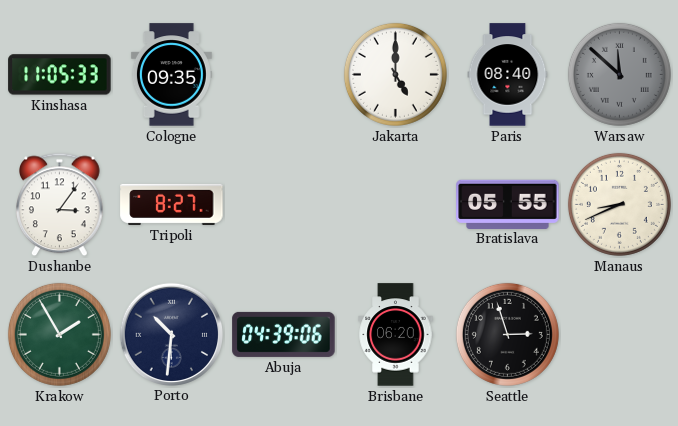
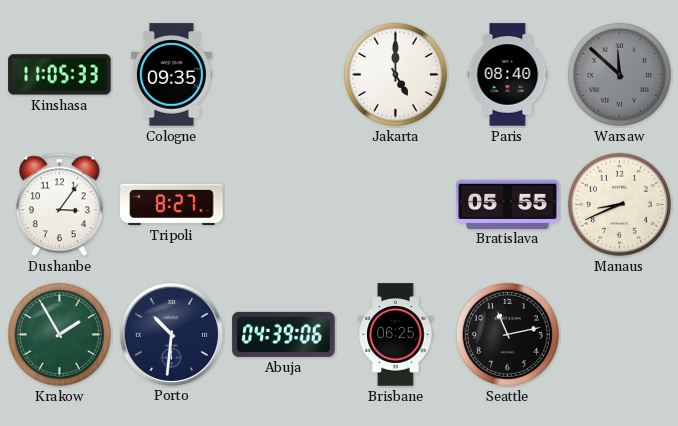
Brisbane: 06:20 -> 06:25 (396, 335)
Seattle: 2:57 -> 11:13 (507, 334)
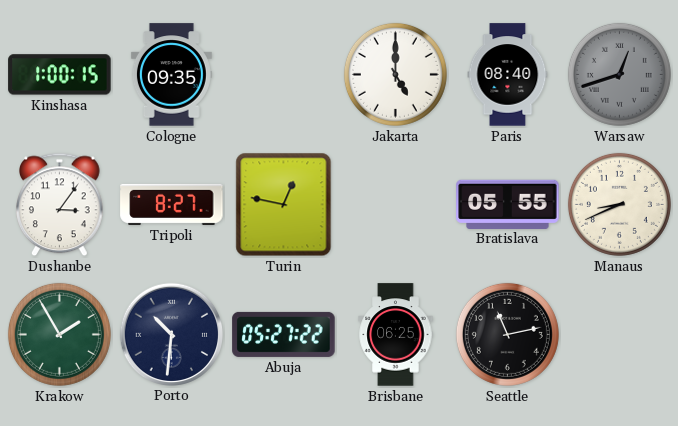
Kinshasa: 11:05 -> 1:00 (60, 75)
Warsaw: 11:52 -> 12:42 (619, 74)
Turin: none -> 12:47 (284, 205)
Abuja: 04:39 -> 05:27 (284, 334)
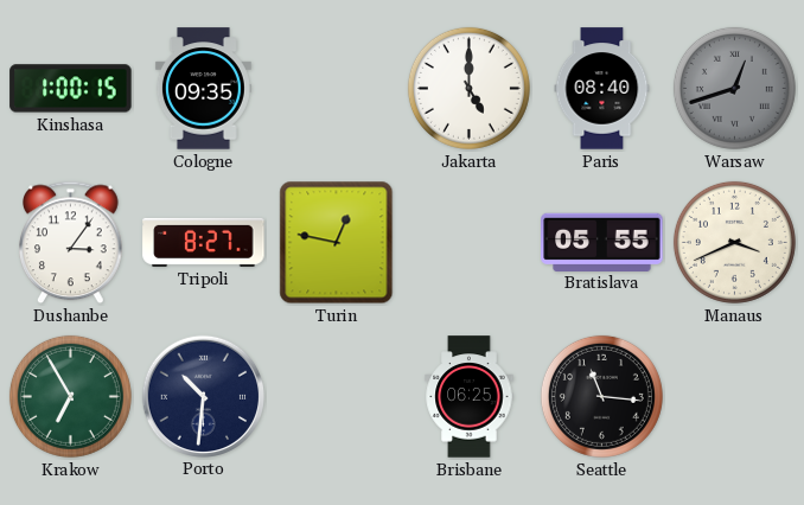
Manaus: 8:41 -> 3:41 (734, 242)
Krakow: 1:55 -> 6:55 (70, 396)
Abuja: 05:27 -> none (284, 334)
Seattle: 11:13 -> 11:16 (601, 396)
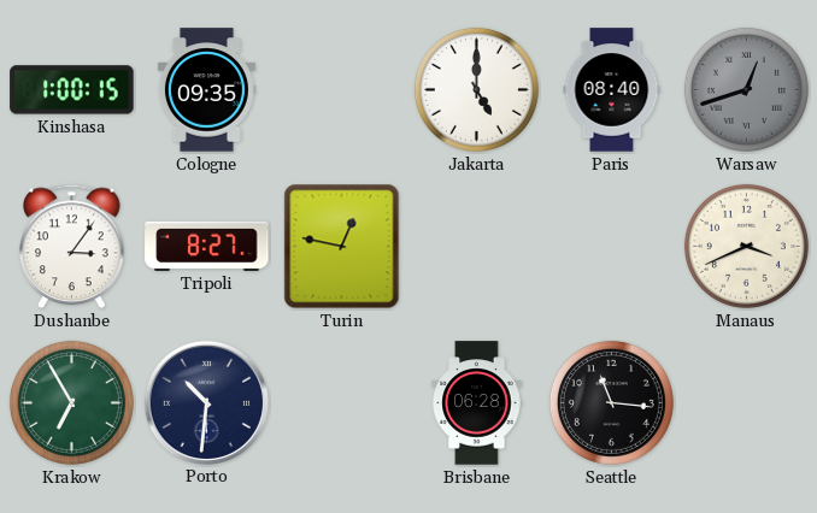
Bratislava: 05:55 -> none (602, 242)
Brisbane: 06:25 -> 06:28 (477, 403)
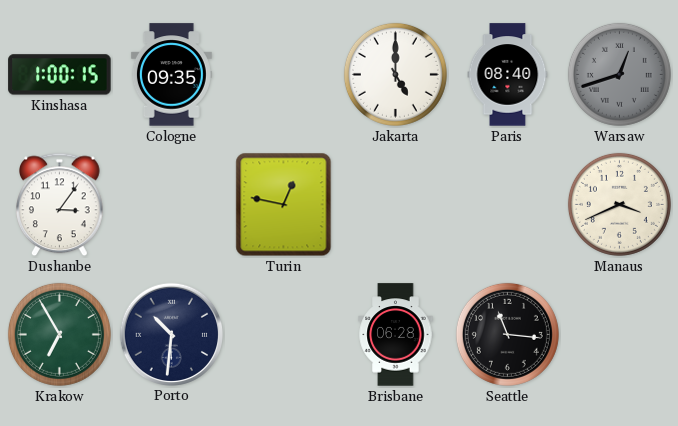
Tripoli: 8:27 -> none (207, 246)
